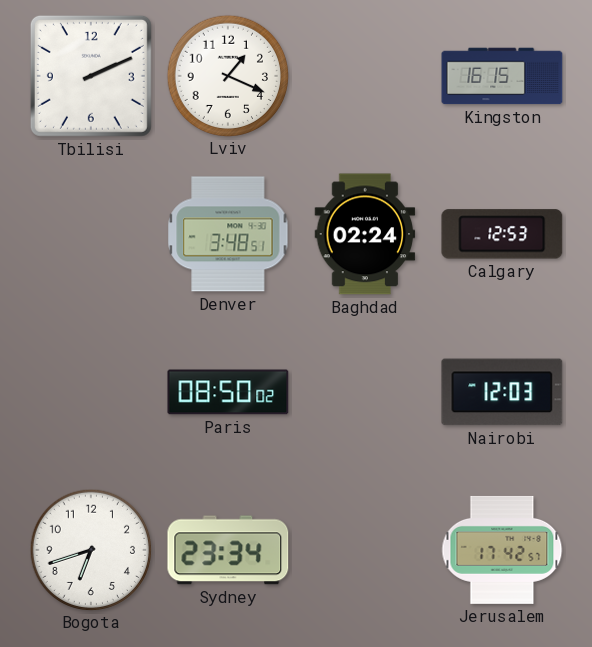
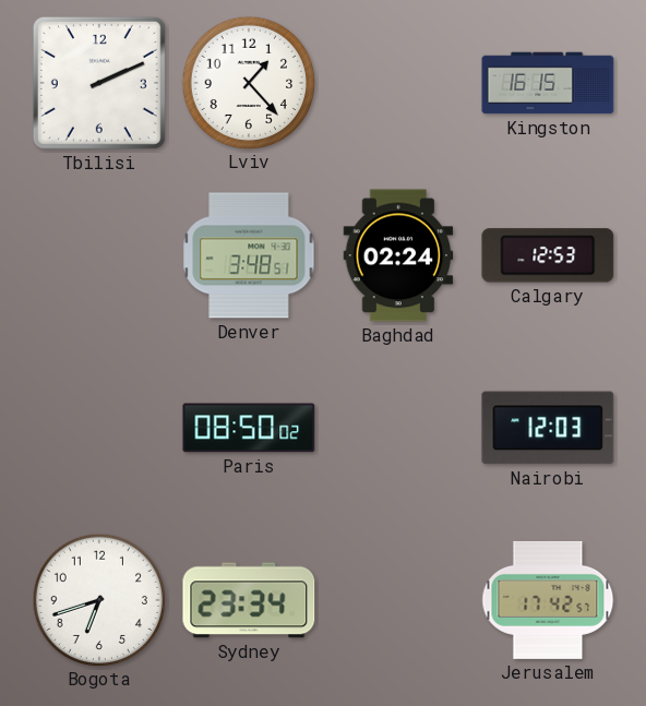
Lviv: 1:19 -> 1:23 (248, 82)
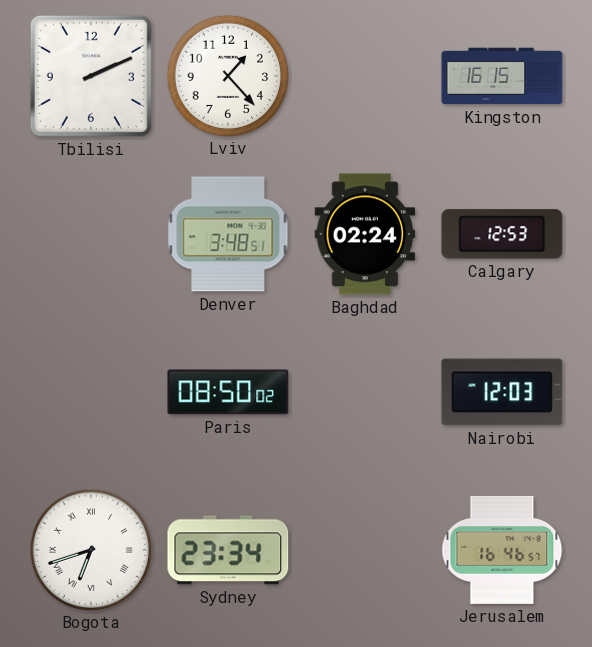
Bogota numerals: Arabic -> Roman (90, 549)
Jerusalem: 17:42 -> 16:46 (502, 550)
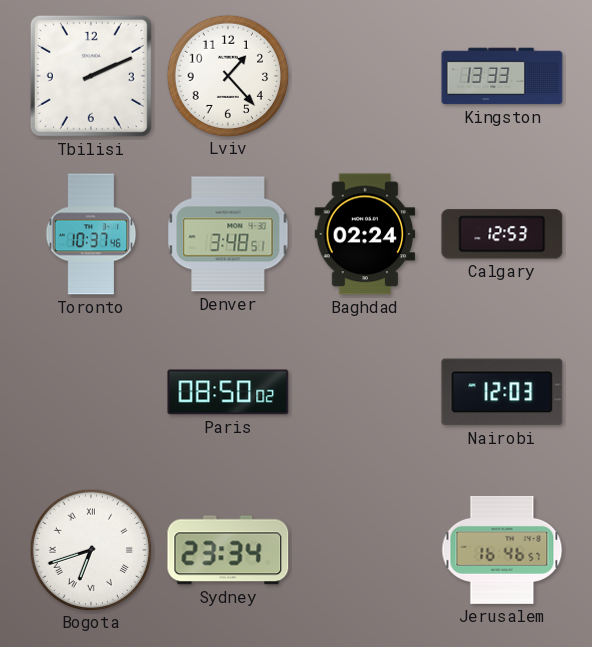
Kingston: 16:15 -> 13:33 (502, 76)
Toronto: none -> 10:37 (91, 234)
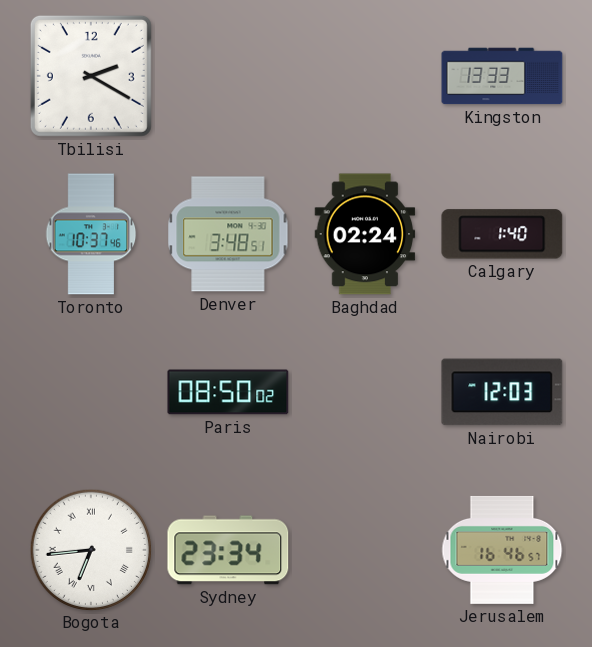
Tbilisi: 2:11 -> 2:20 (91, 76)
Lviv: 1:23 -> none (227, 75)
Calgary: 12:53 -> 1:40 (502, 234)
Bogota: 6:42 -> 6:44 (90, 549)
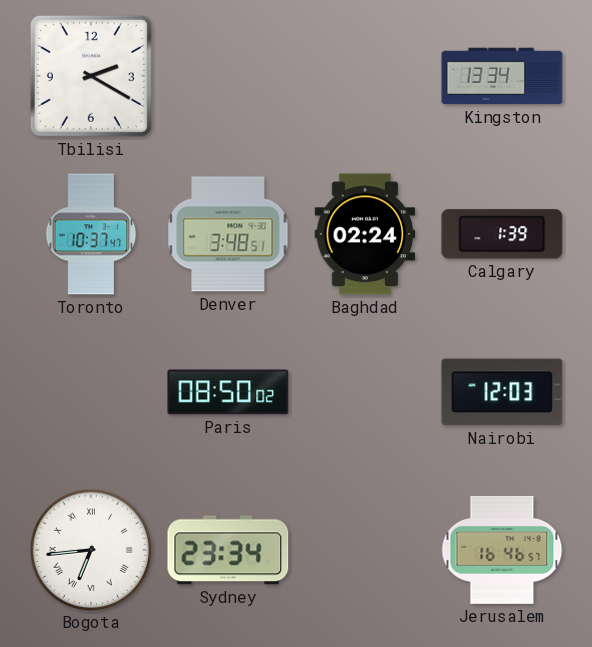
Kingston: 13:33 -> 13:34 (502, 76)
Toronto: 10:37:46 -> 10:37:47 (91, 234)
Calgary: 1:40 -> 1:39 (502, 234)
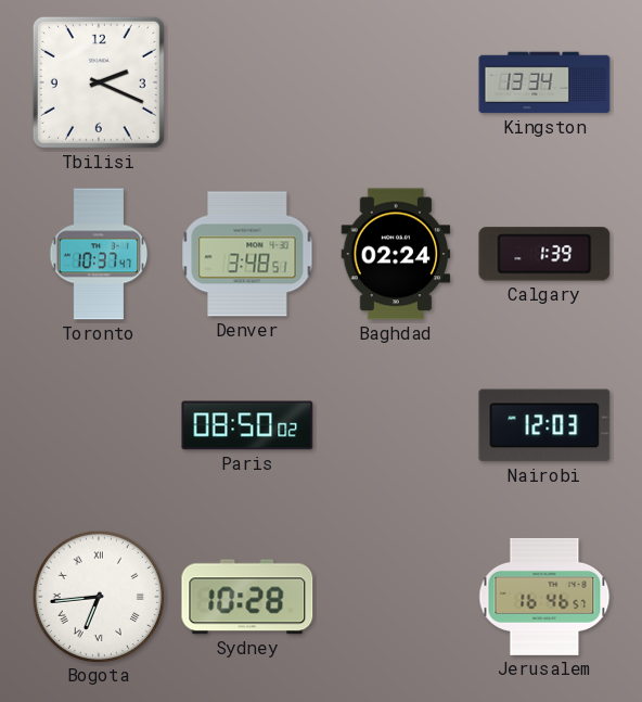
Tbilisi: 2:20 -> 2:19 (99, 82)
Sydney: 23:34 -> 10:28 (247, 597)
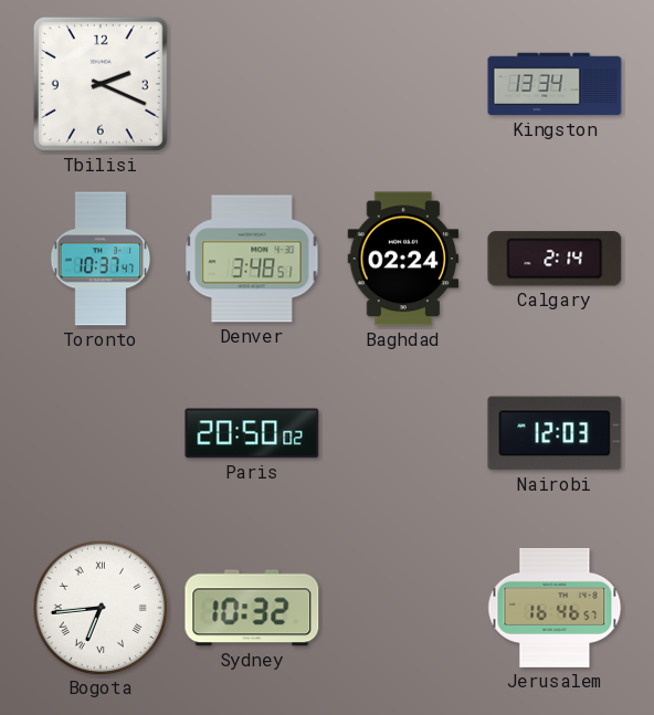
Calgary: 1:39 -> 2:14 (555, 259)
Paris: 08:50 -> 20:50 (252, 433)
Sydney: 10:28 -> 10:32 (252, 608)
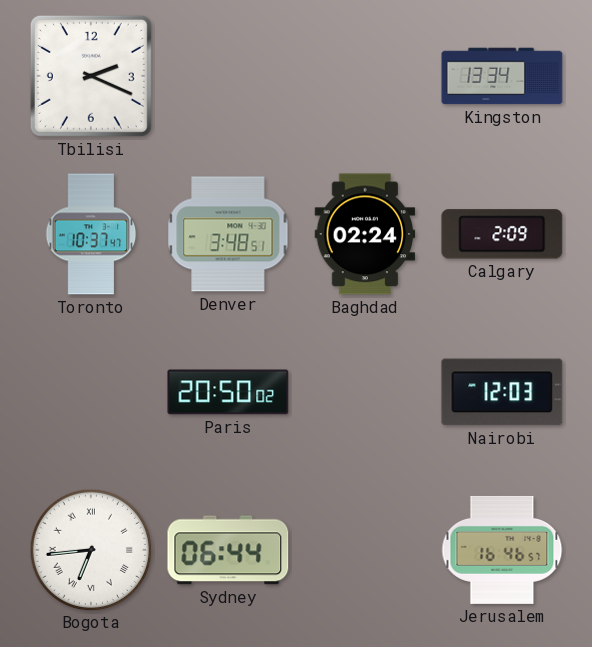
Calgary: 2:14 -> 2:09 (502, 234)
Sydney: 10:32 -> 06:44 (228, 550)
